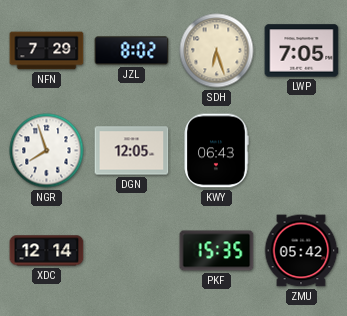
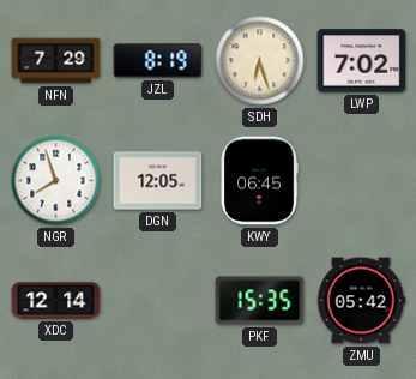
JZL: 8:02 -> 8:19 (158, 61)
LWP: 7:05 -> 7:02 (362, 61)
KWY: 06:43 -> 06:45 (259, 181)
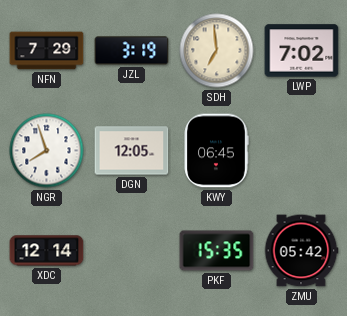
JZL: 8:19 -> 3:19 (132, 51)
SDH: 6:27 -> 6:59 (217, 51)
